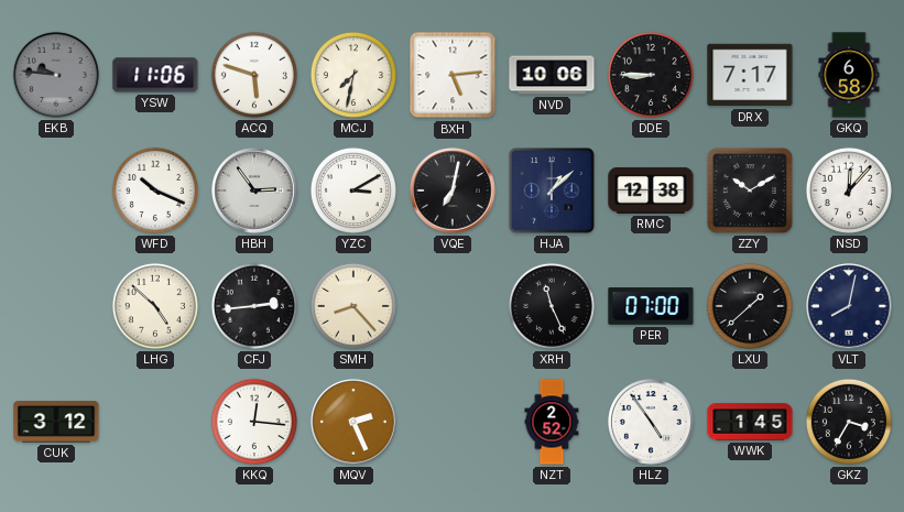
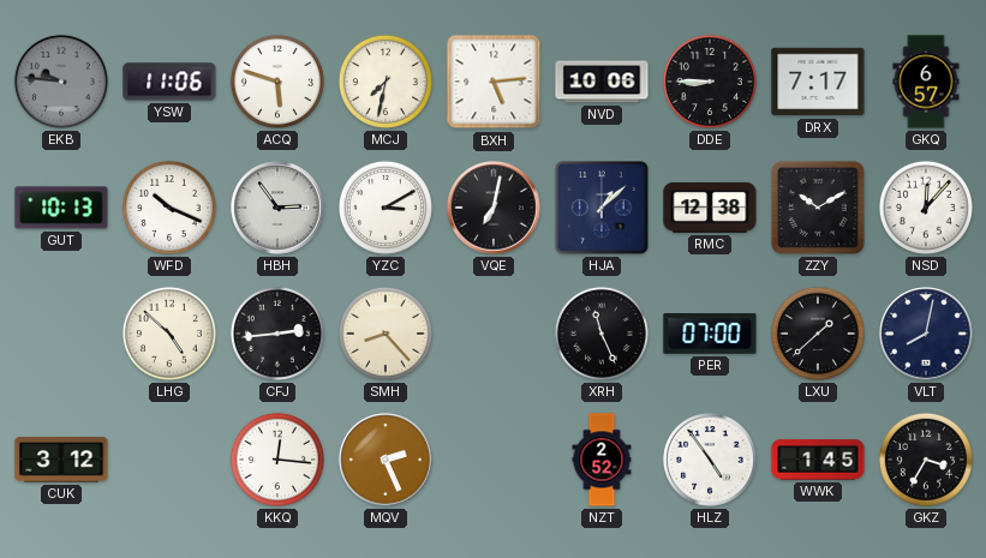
GKQ: 6:58 -> 6:57 (926, 82)
GUT: none -> 10:13 (61, 208)
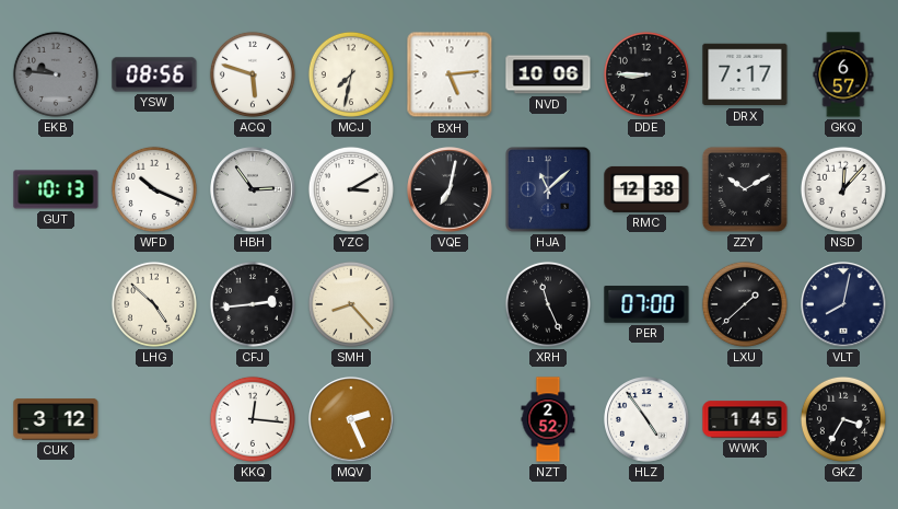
YSW: 11:06 -> 08:56 (154, 74)
HJA: 1:08 -> 11:08 (549, 190)
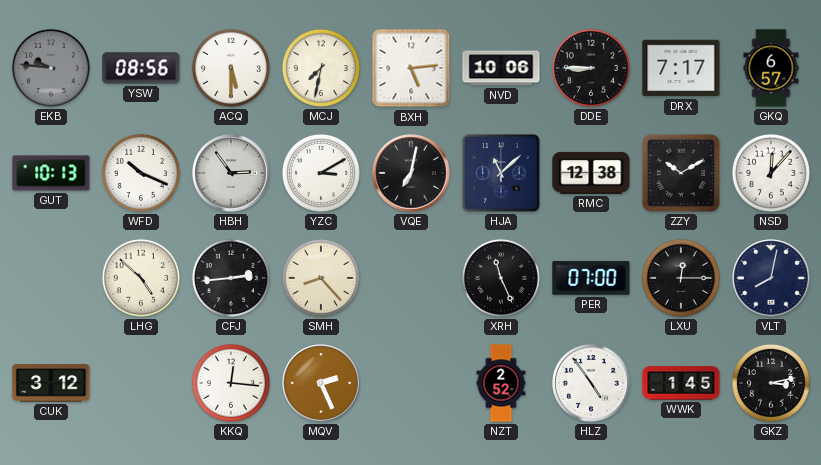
ACQ: 5:48 -> 5:30 (231, 68)
LXU: 1:38 -> 12:15 (681, 278)
GKZ: 3:35 -> 3:13 (771, 383)
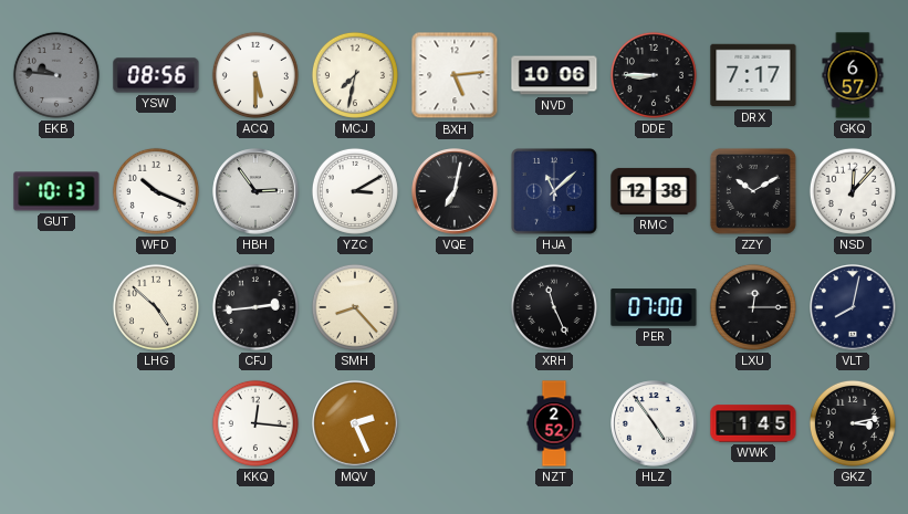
CUK: 3:12 -> none (51, 383)
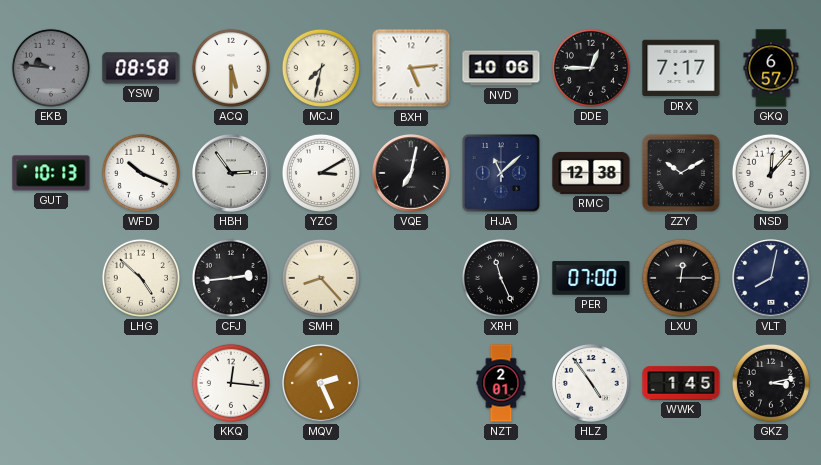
YSW: 08:56 -> 08:58 (141, 68)
DDE: 8:45 -> 12:45 (591, 68)
NZT: 2:52 -> 2:01 (501, 383)
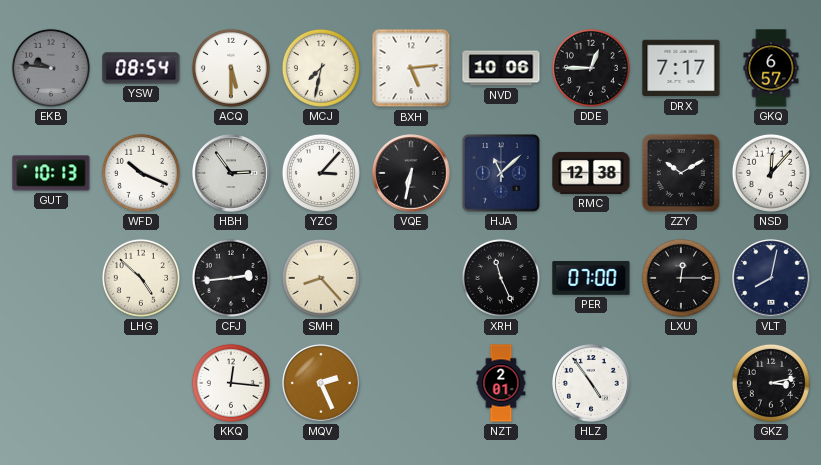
YSW: 08:58 -> 08:54 (141, 68)
YZC: 3:10 -> 3:07 (321, 173)
VQE: 7:02 -> 6:32 (411, 173)
WWK: 1:45 -> none (681, 383)
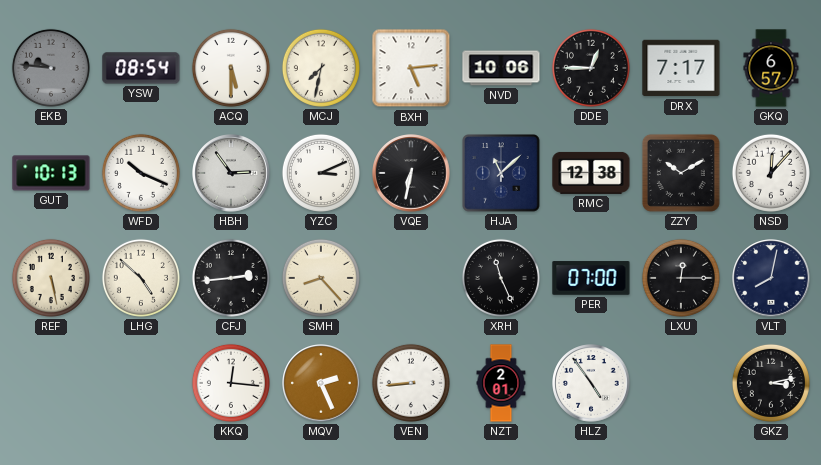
YZC: 3:07 -> 3:11 (321, 173)
REF: none -> 5:28 (51, 278)
VEN: none -> 8:44 (411, 383)
